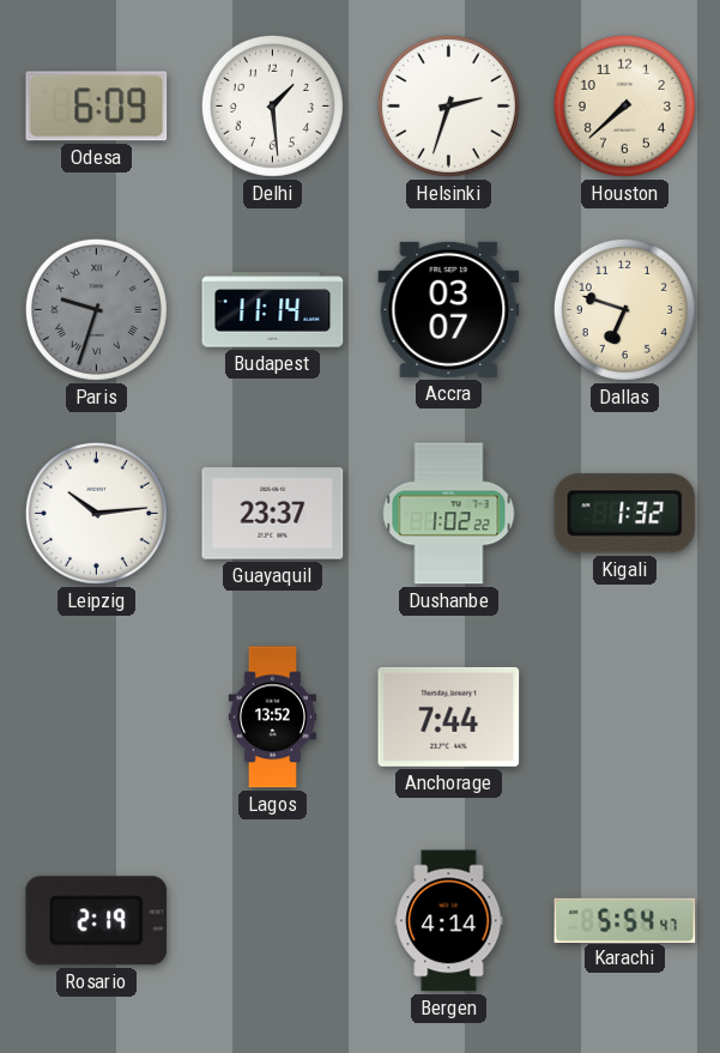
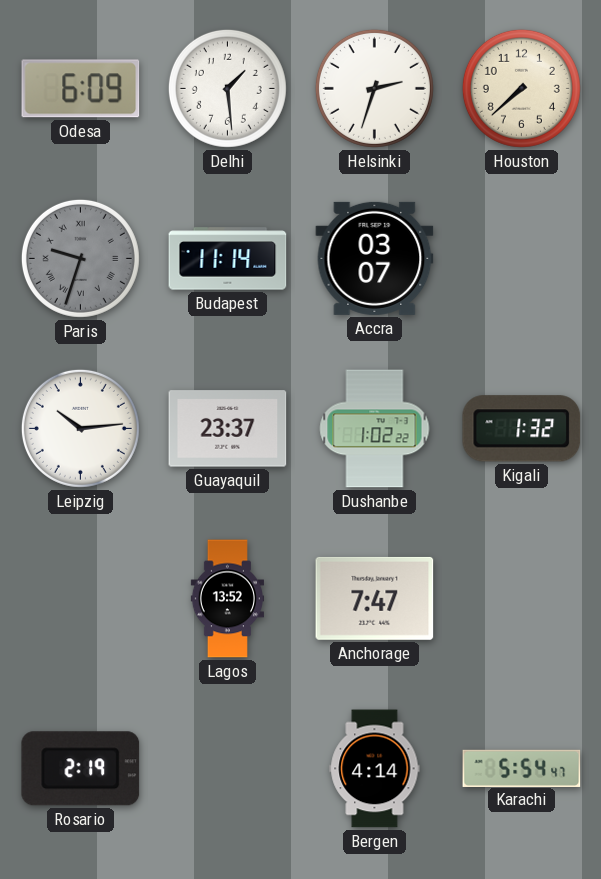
Dallas: 6:48 -> none (624, 309)
Anchorage: 7:44 -> 7:47 (375, 598)
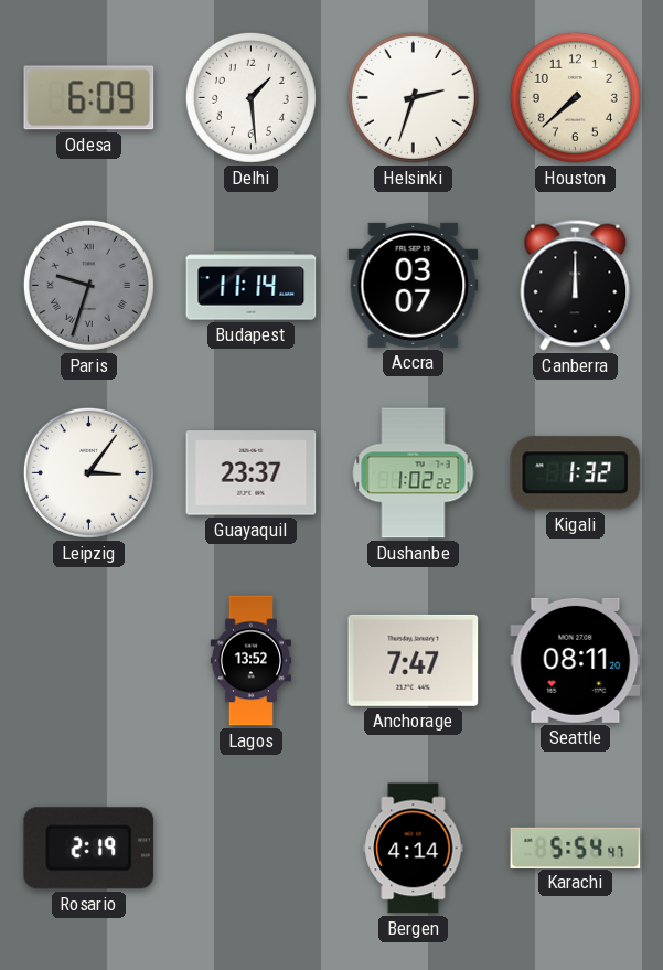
Canberra: none -> 12:00 (576, 286)
Leipzig: 10:14 -> 3:06 (88, 472)
Seattle: none -> 08:11 (576, 660)
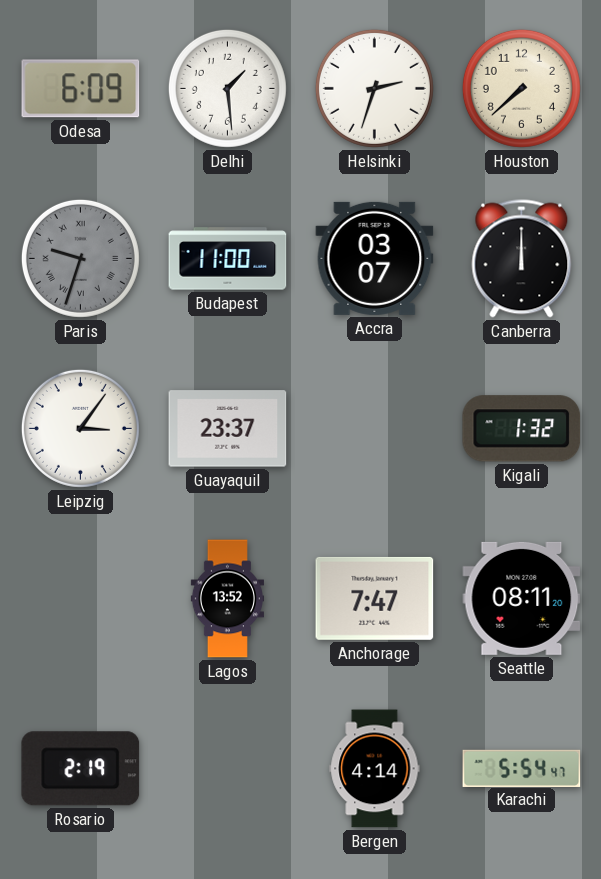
Budapest: 11:14 -> 11:00 (228, 259)
Dushanbe: 1:02 -> none (414, 473)
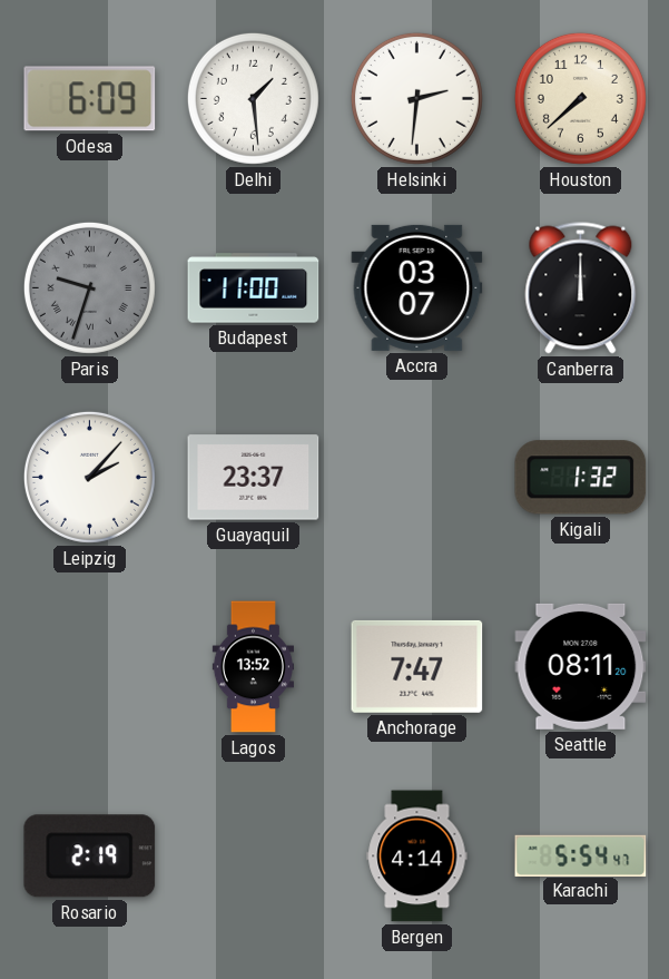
Helsinki: 2:33 -> 2:31 (416, 98)
Leipzig: 3:06 -> 2:07 (89, 477)
